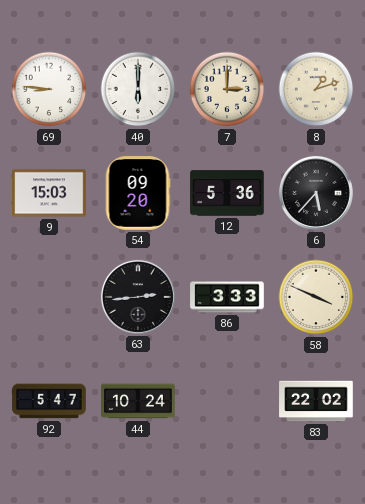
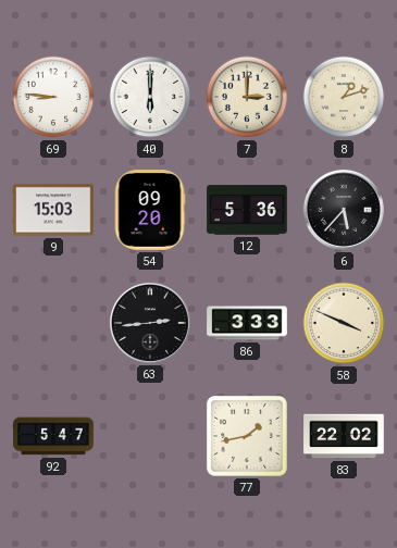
44: 10:24 -> none (138, 401)
77: none -> 1:43 (247, 436)
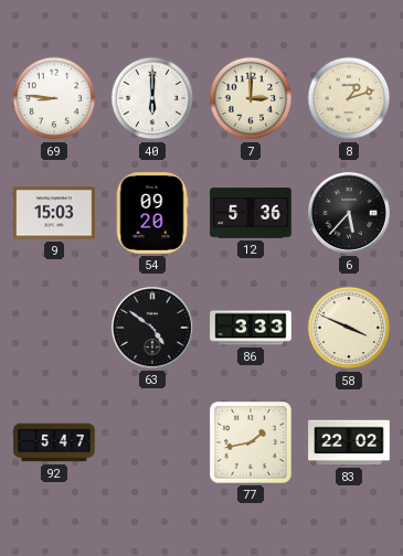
63: 2:44 -> 4:51 (152, 328)
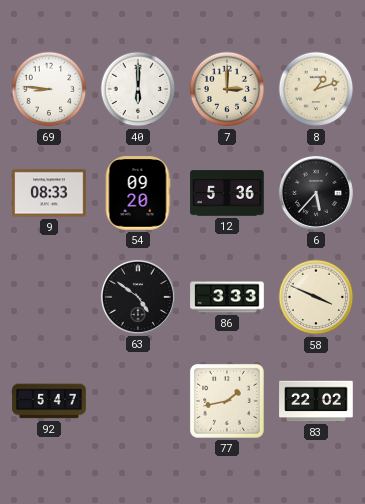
9: 15:03 -> 08:33 (49, 193)
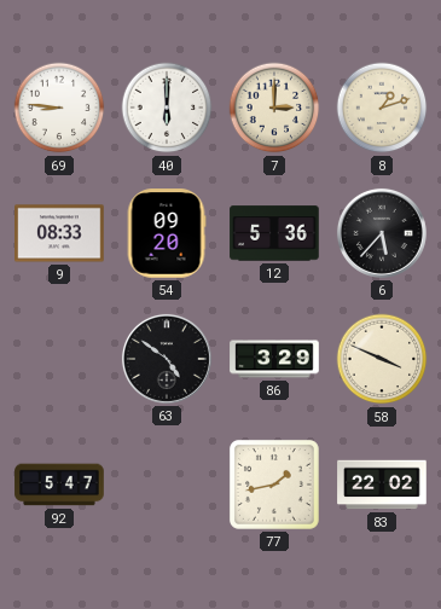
86: 3:33 -> 3:29 (274, 359)
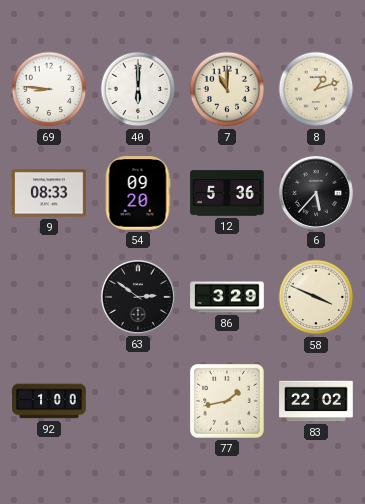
7: 3:00 -> 11:00 (227, 89)
63: 4:51 -> 2:51 (138, 297)
92: 5:47 -> 1:00 (49, 401)
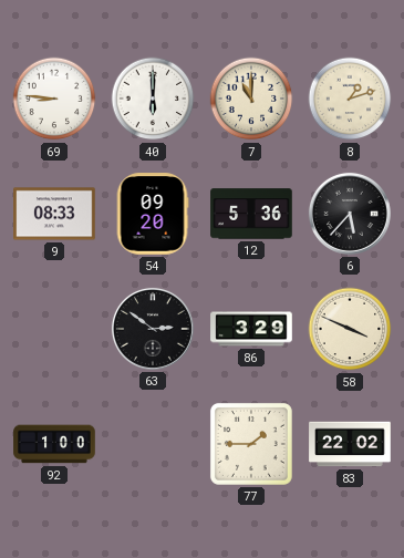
77: 1:43 -> 1:45 (251, 444)
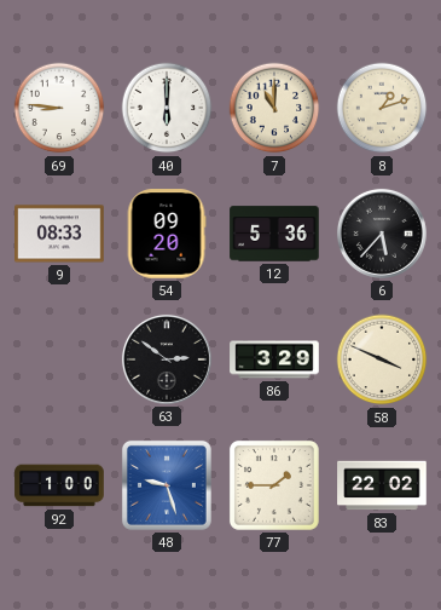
48: none -> 9:27 (167, 485)
